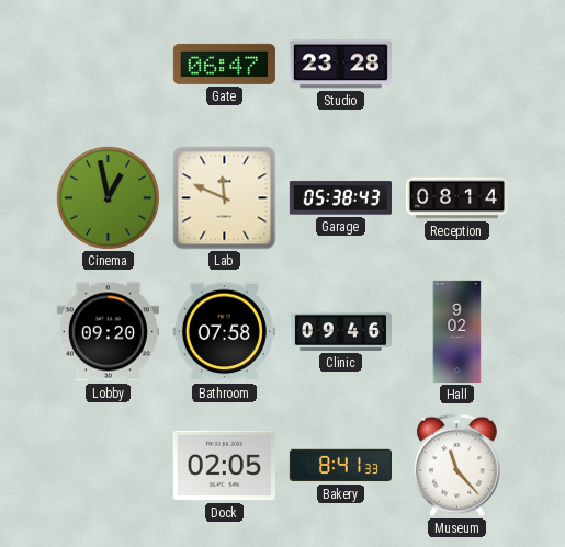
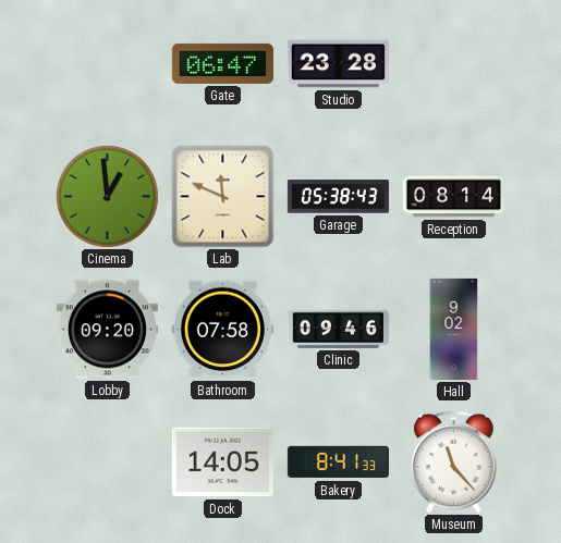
Cinema: 12:58 -> 12:59 (107, 196)
Dock: 02:05 -> 14:05 (222, 462)
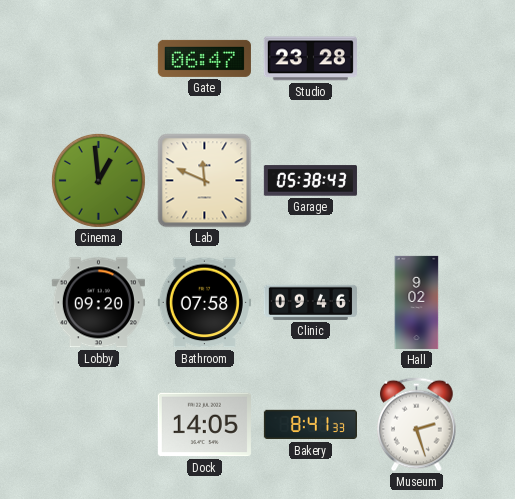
Reception: 08:14 -> none (453, 197)
Museum: 11:23 -> 2:27 (417, 425)
